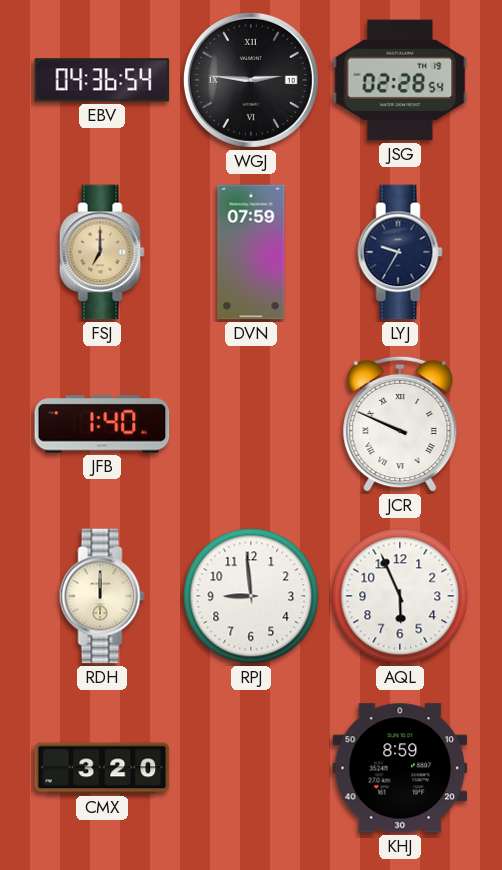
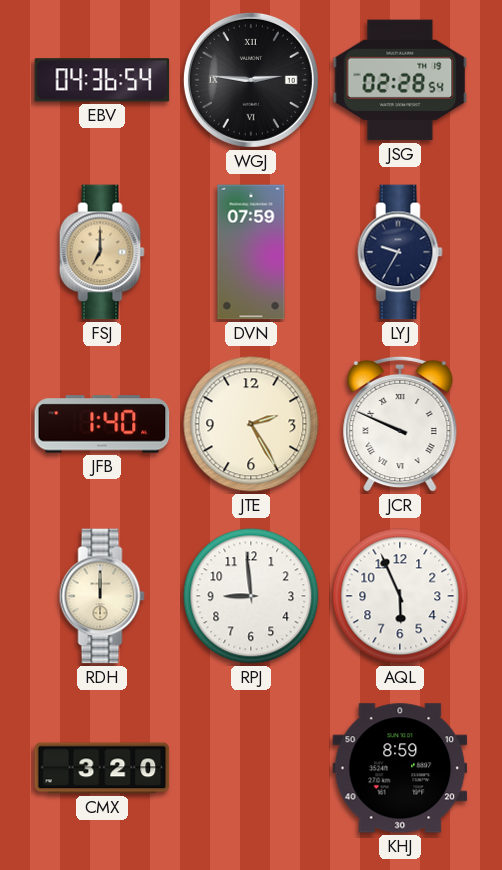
JTE: none -> 2:25 (251, 424)
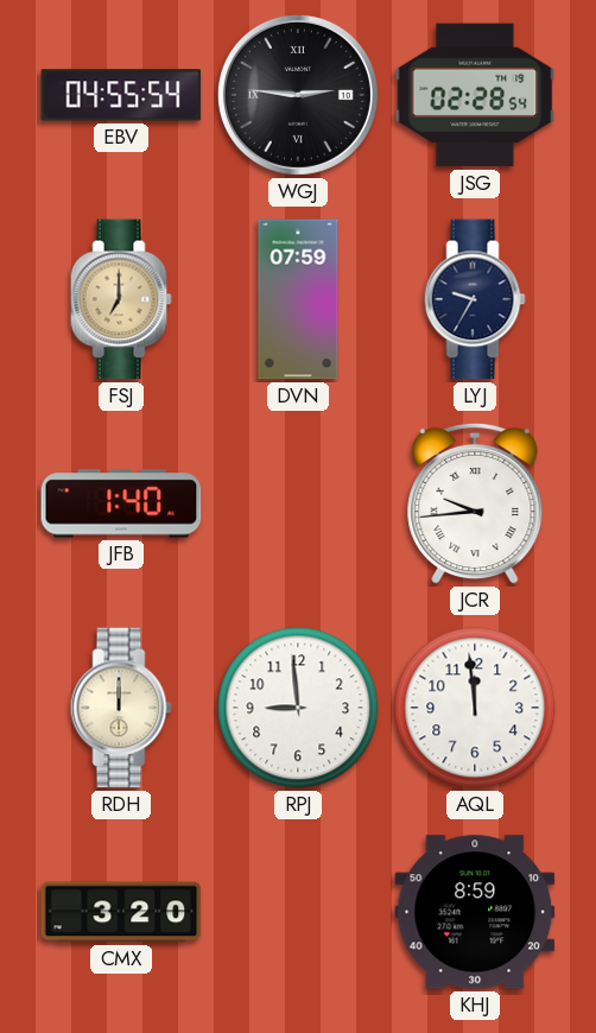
EBV: 04:36 -> 04:55 (121, 95)
JTE: 2:25 -> none (251, 424)
JCR: 9:49 -> 9:44 (475, 503)
AQL: 5:56 -> 11:59 (475, 708)
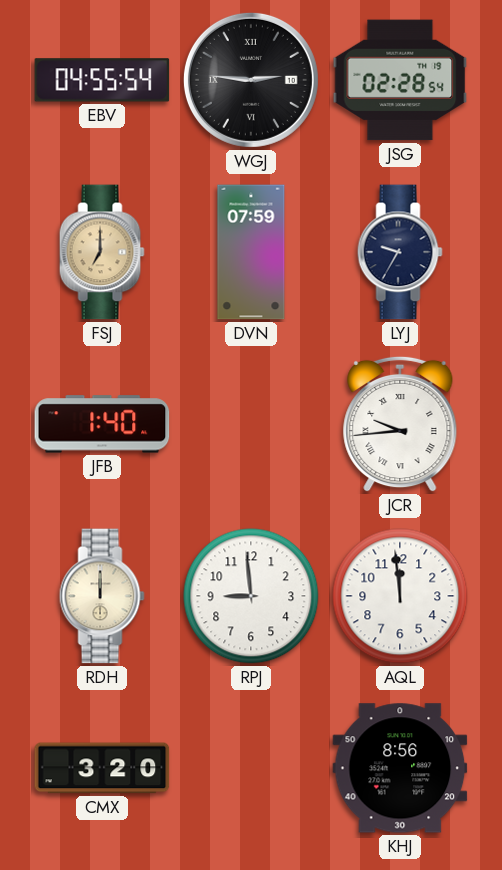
KHJ: 8:59 -> 8:56 (400, 768)
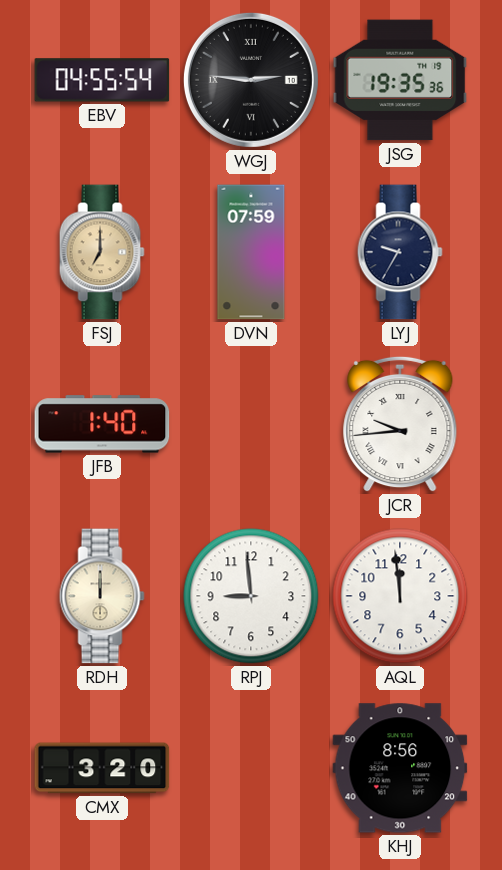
JSG: 02:28 -> 19:35 (400, 80)
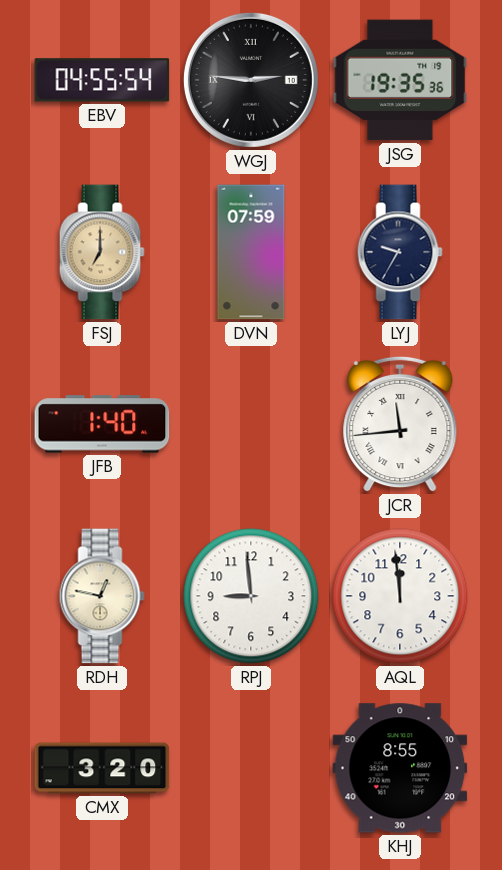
JCR: 9:44 -> 11:44 (400, 424)
RDH: 12:00 -> 12:47 (102, 596)
KHJ: 8:56 -> 8:55 (400, 768)
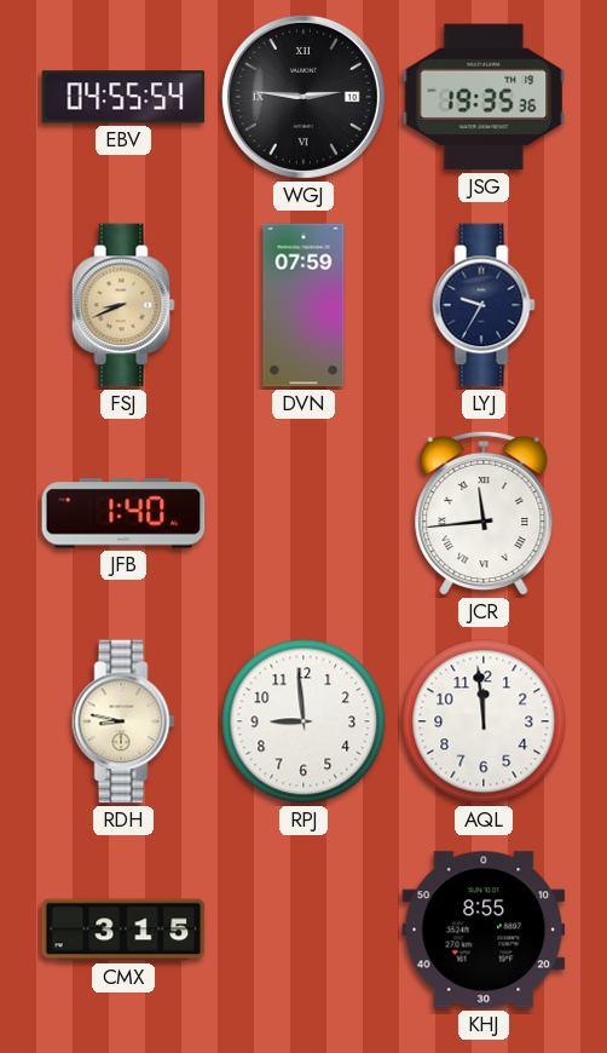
FSJ: 7:00 -> 8:41 (123, 305)
RDH: 12:47 -> 8:47 (123, 721)
CMX: 3:20 -> 3:15 (123, 930)
